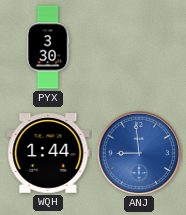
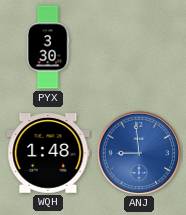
WQH: 1:44 -> 1:48 (48, 153)
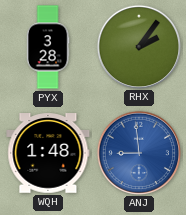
PYX: 3:30 -> 3:28 (48, 47)
RHX: none -> 2:06 (138, 46)
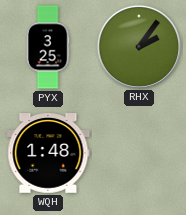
PYX: 3:28 -> 3:25 (48, 47)
ANJ: 8:59 -> none (138, 152)
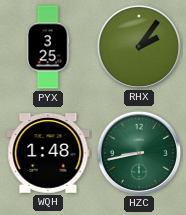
HZC: none -> 8:43 (138, 152)
